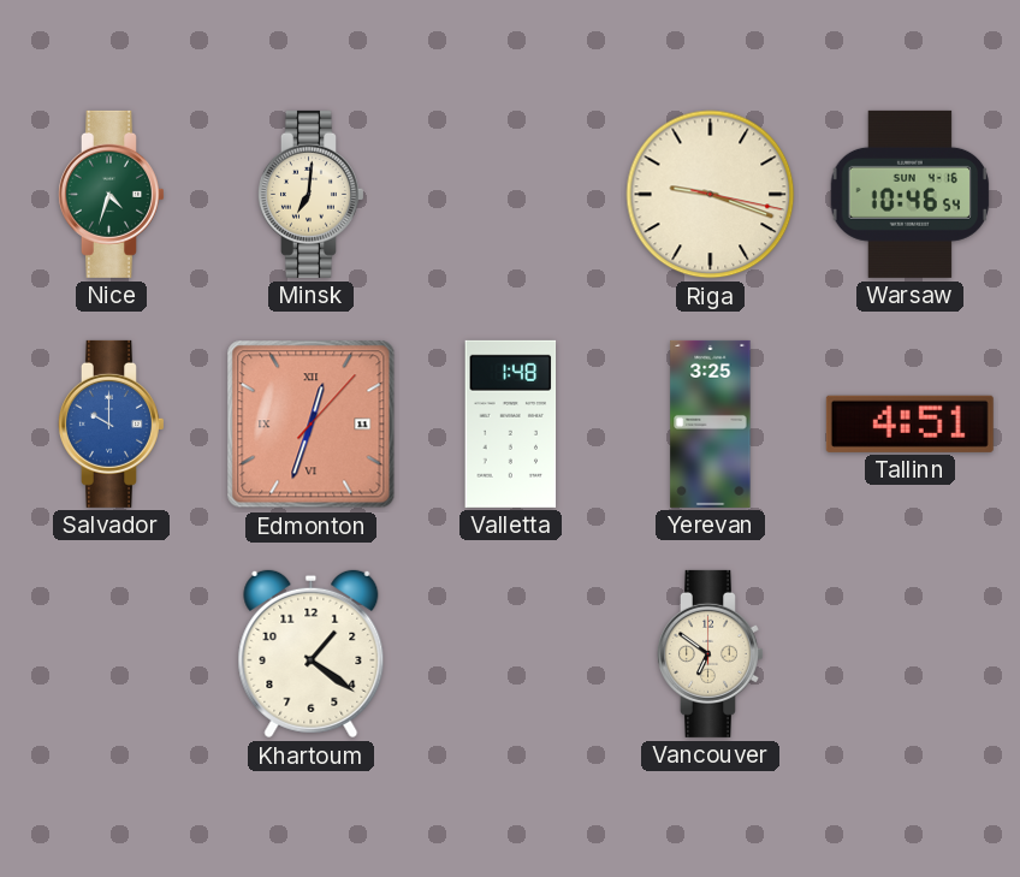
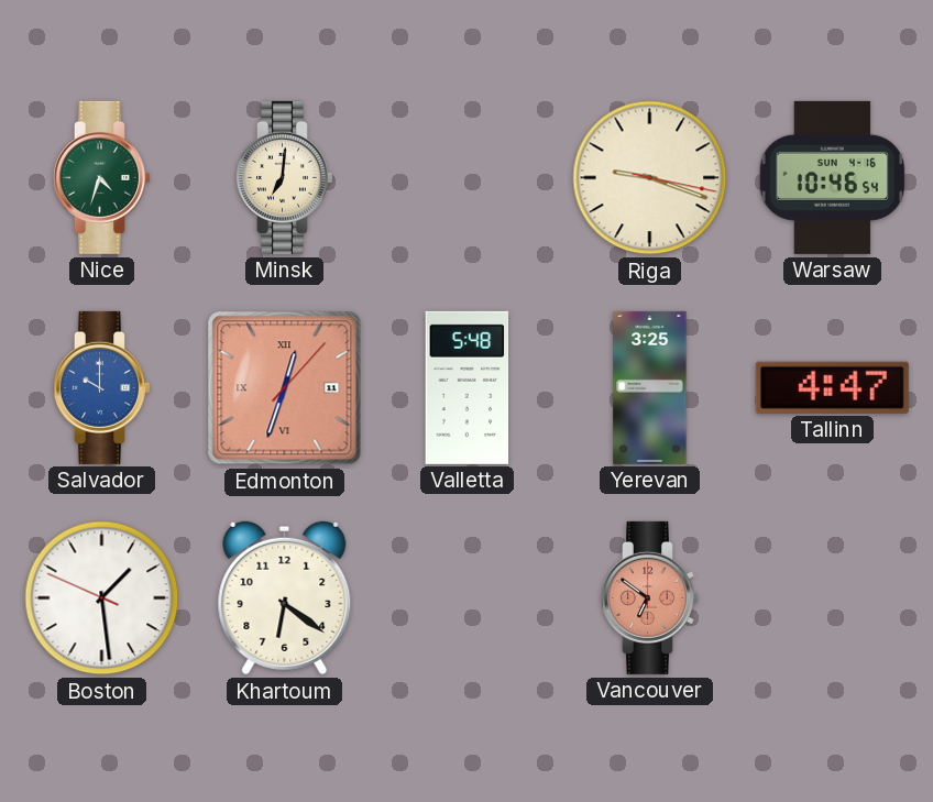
Valletta: 1:48 -> 5:48 (468, 387)
Tallinn: 4:51 -> 4:47 (832, 387)
Boston: none -> 1:28 (102, 598)
Khartoum: 1:21 -> 6:21 (285, 598)
Vancouver dial: cream -> salmon (649, 597)
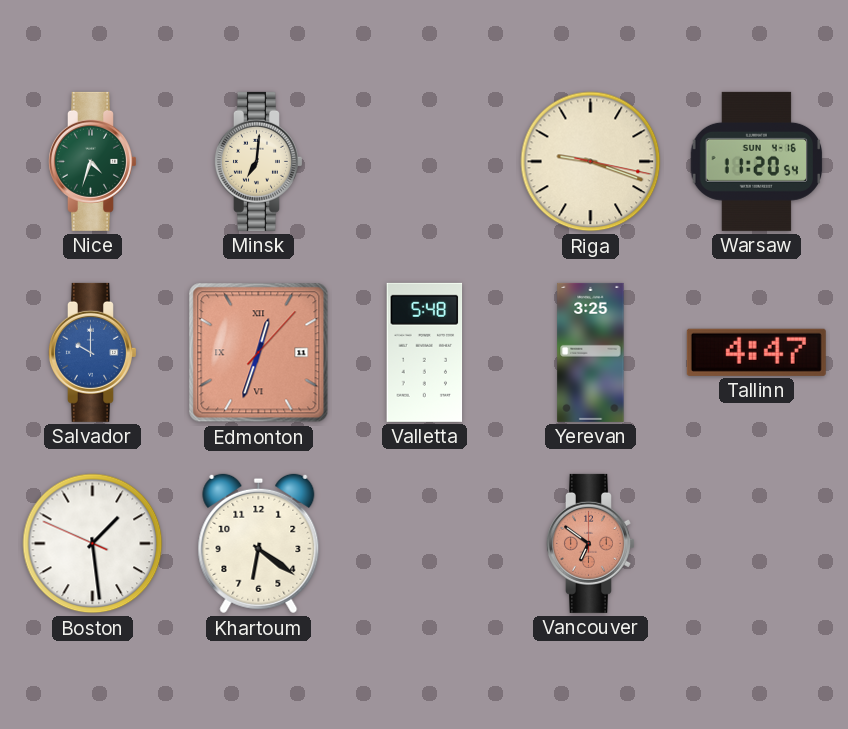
Warsaw: 10:46 -> 11:20 (757, 161)
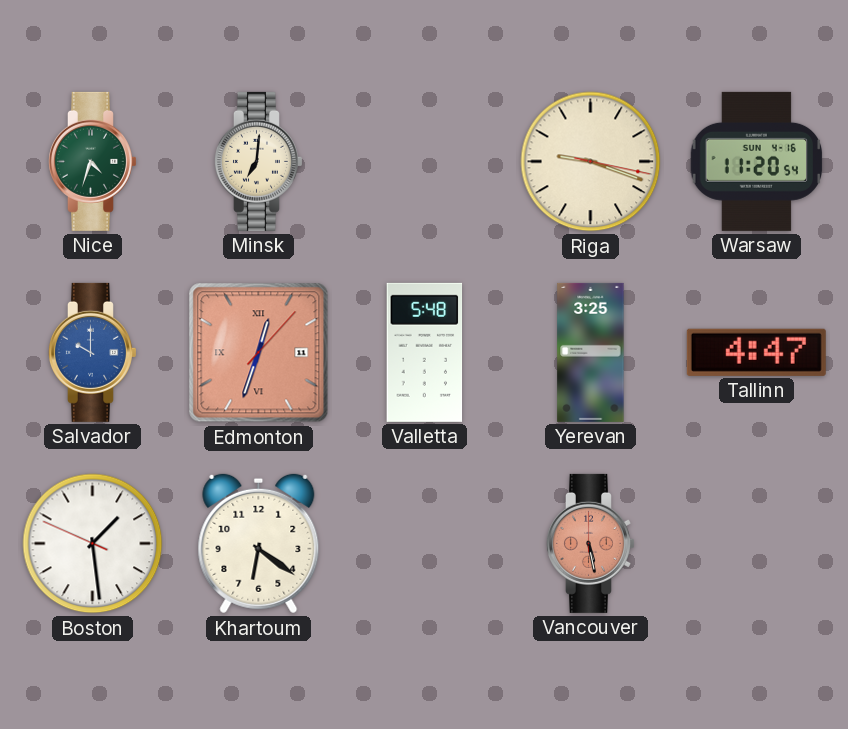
Vancouver: 6:51 -> 5:28 (590, 543)
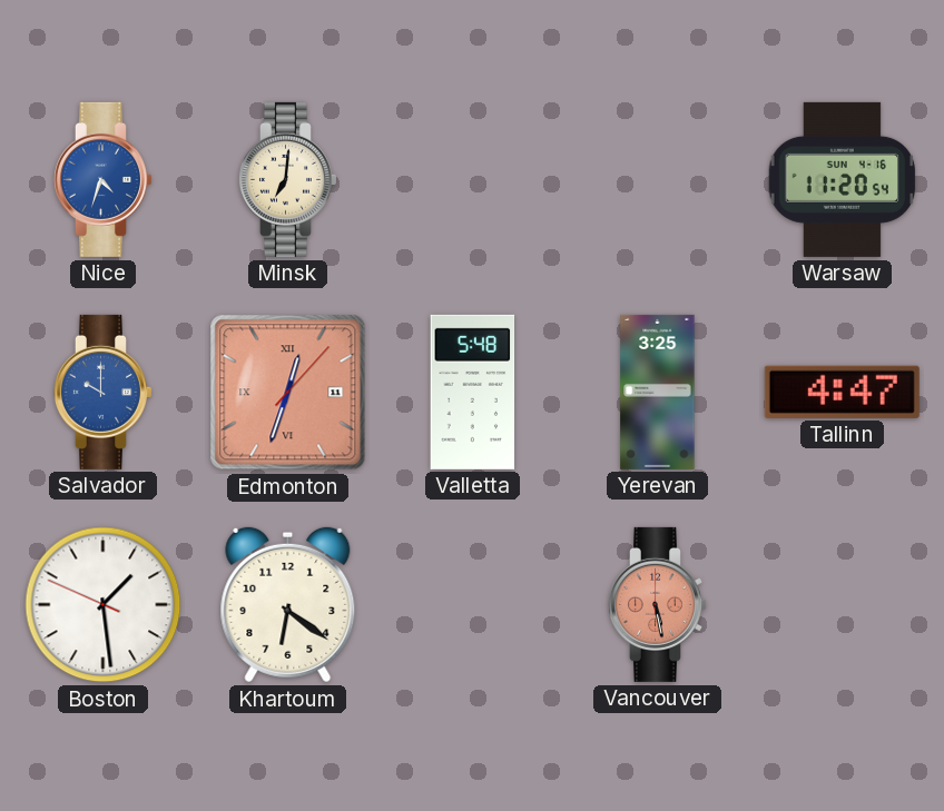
Nice dial: green -> blue (102, 179)
Riga: 9:18 -> none (591, 162)
